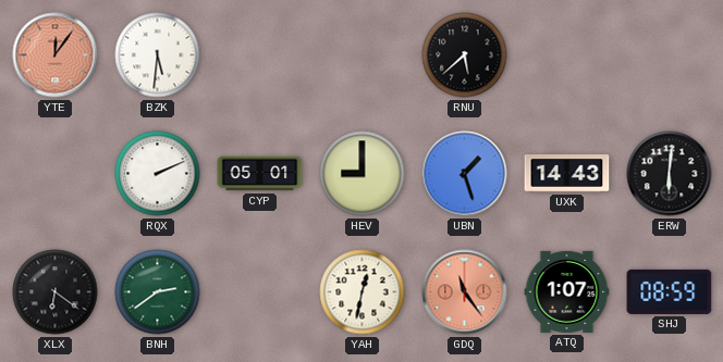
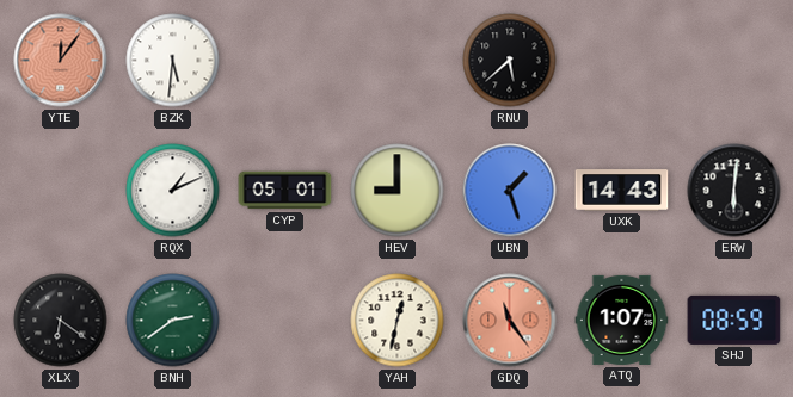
RQX: 2:11 -> 1:11 (173, 191)
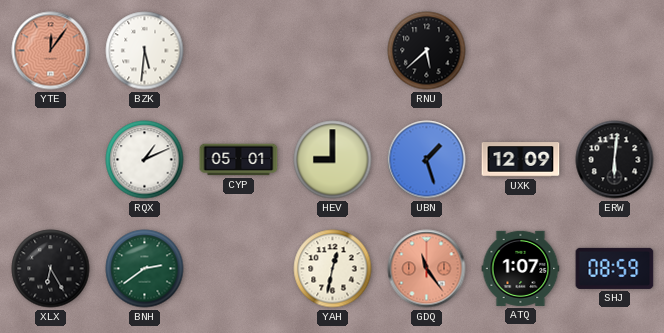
UXK: 14:43 -> 12:09 (521, 160)
XLX: 6:21 -> 6:25 (51, 269)
